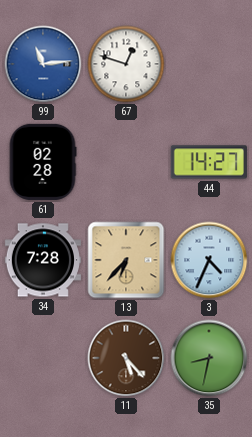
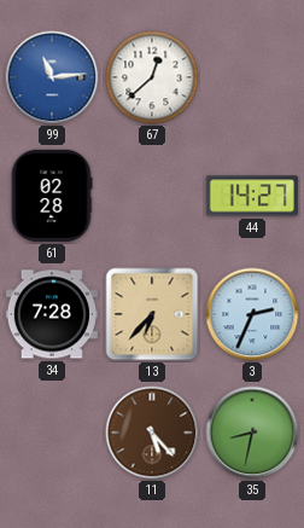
67: 12:48 -> 12:38 (152, 77)
3: 4:34 -> 2:34 (252, 314)
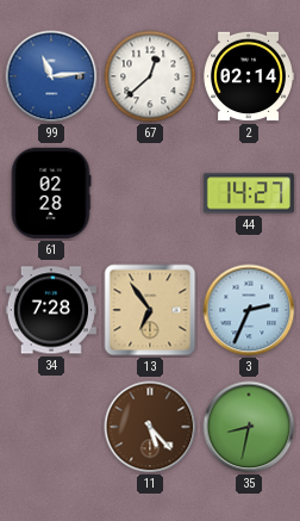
2: none -> 02:14 (249, 76)
13: 6:37 -> 6:54 (150, 310)
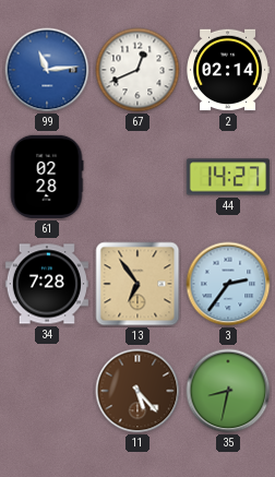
67: 12:38 -> 12:41 (137, 70)
3: 2:34 -> 2:36 (228, 284)
